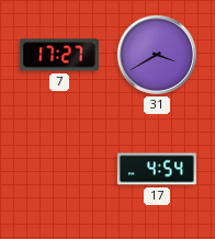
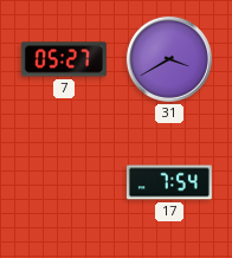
7: 17:27 -> 05:27 (64, 59)
17: 4:54 -> 7:54 (169, 182)
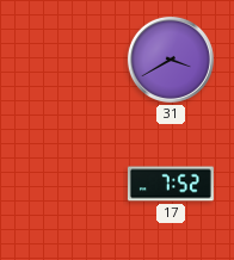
7: 05:27 -> none (64, 59)
17: 7:54 -> 7:52 (171, 184)
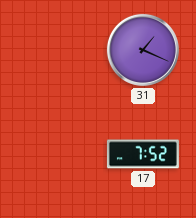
31: 3:40 -> 1:19 (143, 50)
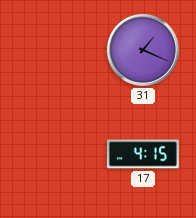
17: 7:52 -> 4:15 (143, 154)
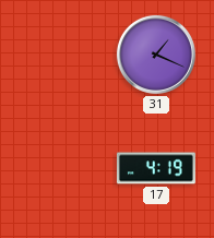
17: 4:15 -> 4:19 (156, 168)
